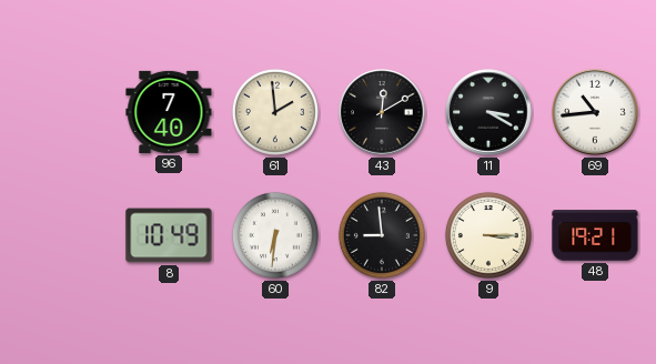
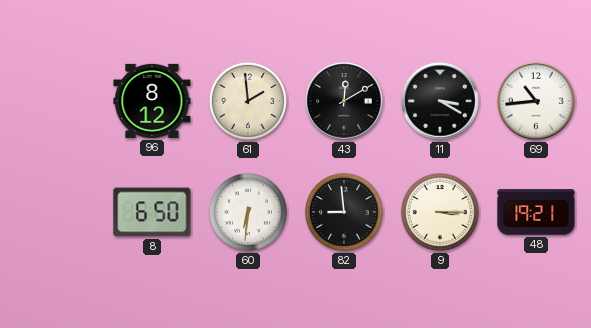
96: 7:40 -> 8:12 (152, 101)
8: 10:49 -> 6:50 (152, 212)
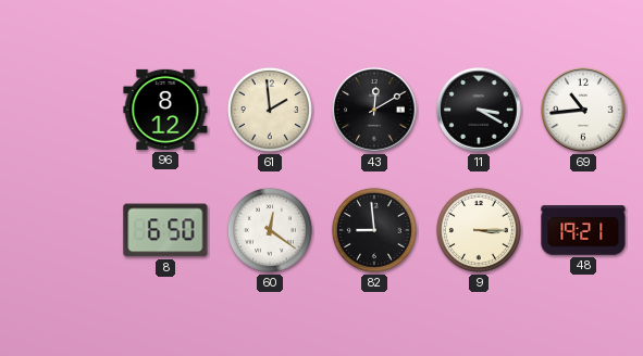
60: 6:31 -> 12:21 (270, 230)
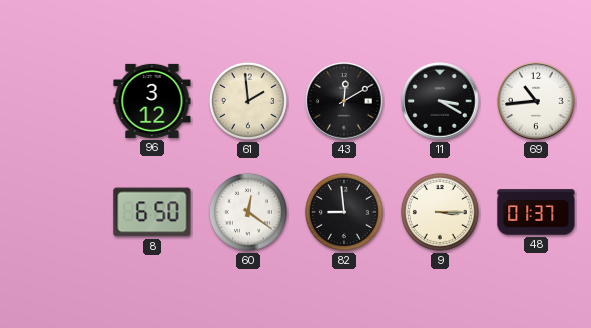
96: 8:12 -> 3:12 (152, 101)
48: 19:21 -> 01:37 (536, 212)
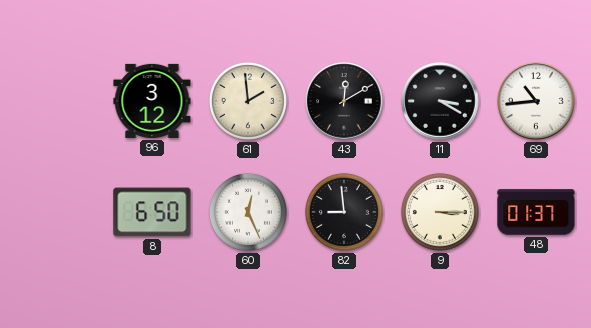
60: 12:21 -> 12:26 (248, 212)
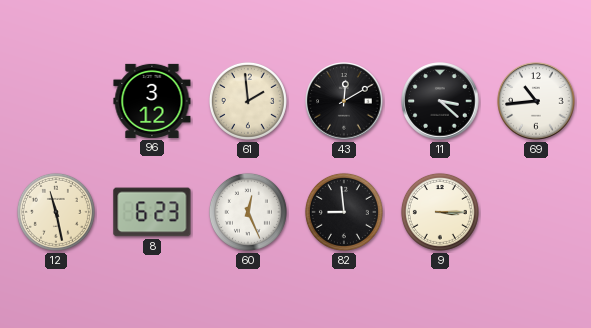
11: 3:20 -> 3:22 (440, 101)
12: none -> 11:28 (56, 212)
8: 6:50 -> 6:23 (152, 212)
48: 01:37 -> none (536, 212)
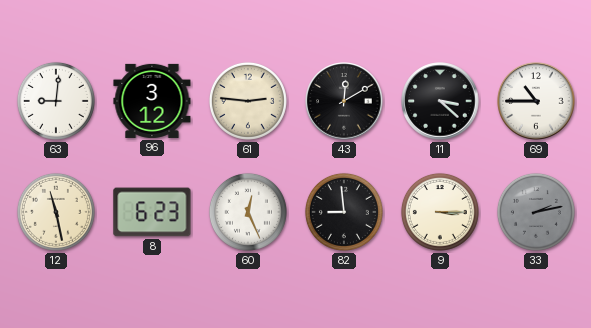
63: none -> 9:01 (56, 101)
61: 1:59 -> 2:46 (248, 101)
69: 10:44 -> 10:45 (536, 101)
33: none -> 2:13 (536, 212)
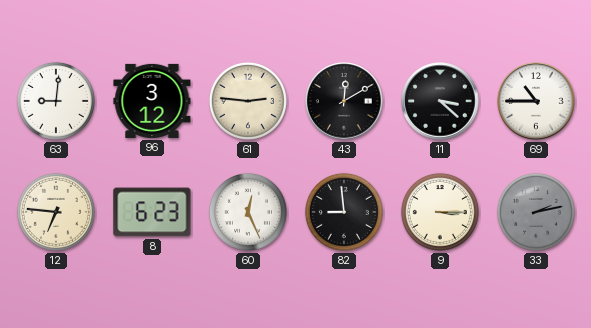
12: 11:28 -> 6:46 (56, 212)
